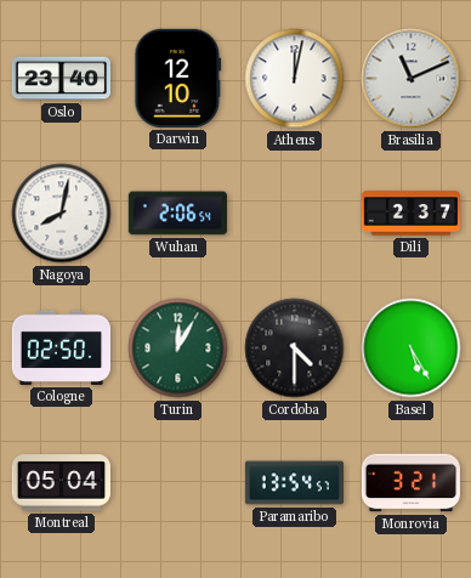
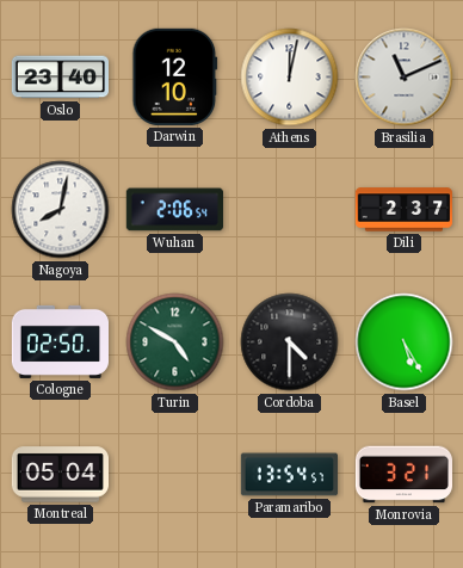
Turin: 12:05 -> 4:50 (175, 342)
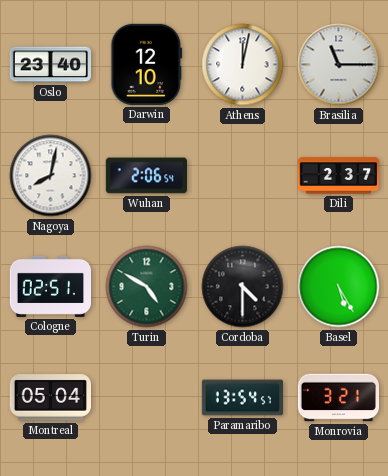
Brasilia: 11:11 -> 11:15 (339, 65)
Cologne: 02:50 -> 02:51 (50, 286)
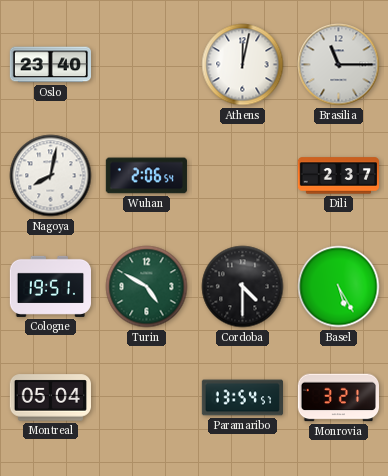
Darwin: 12:10 -> none (147, 64)
Cologne: 02:51 -> 19:51 (50, 286)
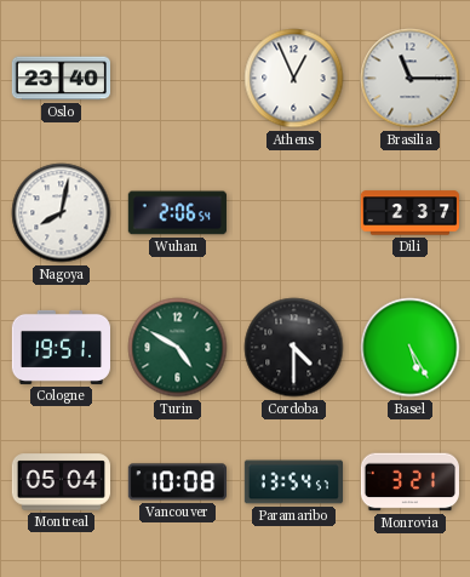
Athens: 12:02 -> 12:56 (294, 79)
Vancouver: none -> 10:08 (177, 482)
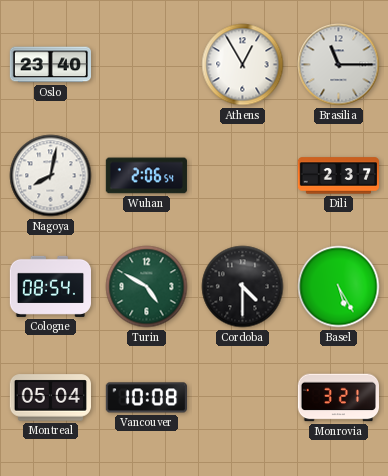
Athens: 12:56 -> 12:55 (243, 65)
Cologne: 19:51 -> 08:54 (50, 286)
Paramaribo: 13:54 -> none (293, 482)
